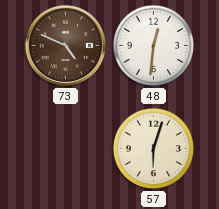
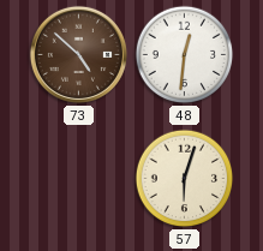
73: 4:49 -> 4:52 (78, 54)
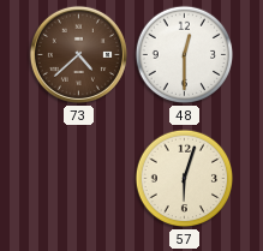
73: 4:52 -> 4:38 (78, 54)
48: 12:31 -> 12:30 (185, 55)
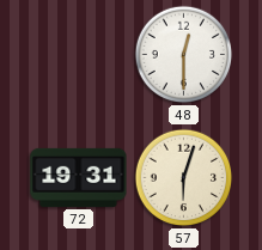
73: 4:38 -> none (78, 54)
72: none -> 19:31 (79, 177)
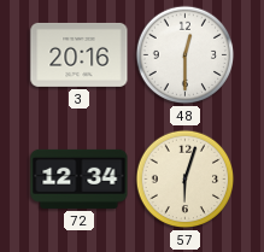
3: none -> 20:16 (80, 54)
72: 19:31 -> 12:34 (80, 178)
